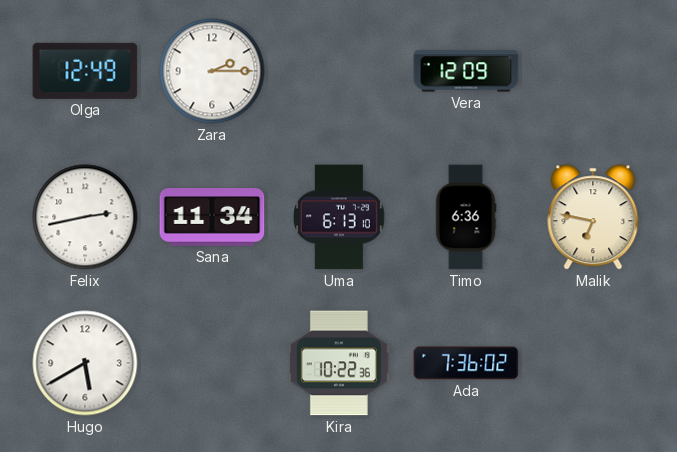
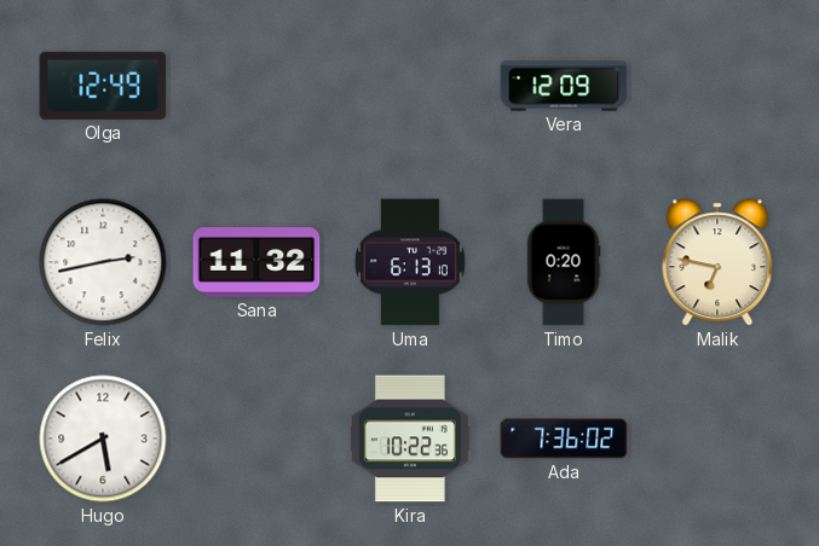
Zara: 2:15 -> none (212, 71)
Sana: 11:34 -> 11:32 (256, 262)
Timo: 6:36 -> 0:20 (564, 262)
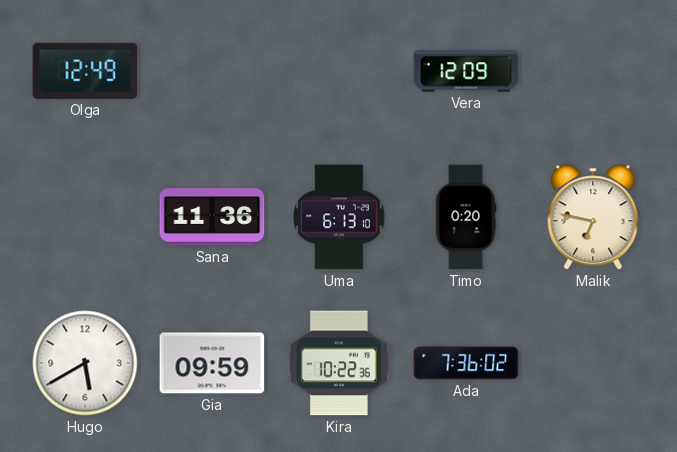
Felix: 2:43 -> none (103, 262)
Sana: 11:32 -> 11:36 (212, 217)
Gia: none -> 09:59 (212, 363)
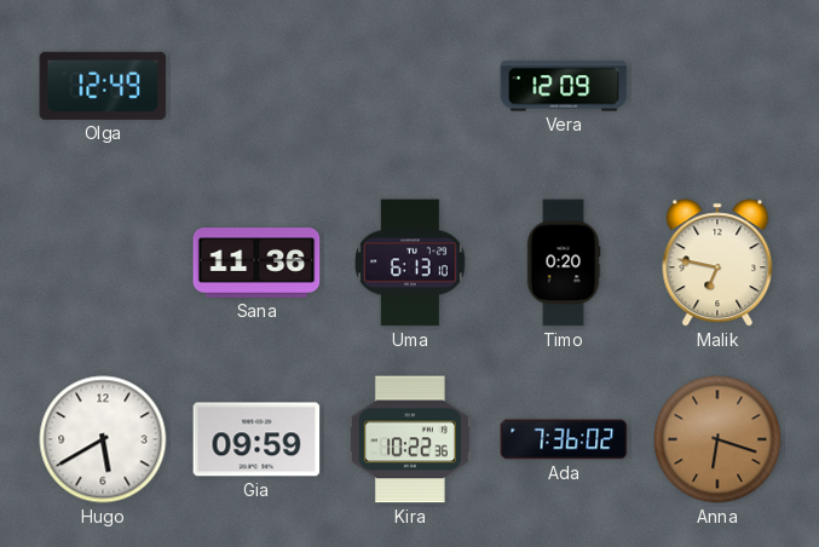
Anna: none -> 6:18 (717, 439)
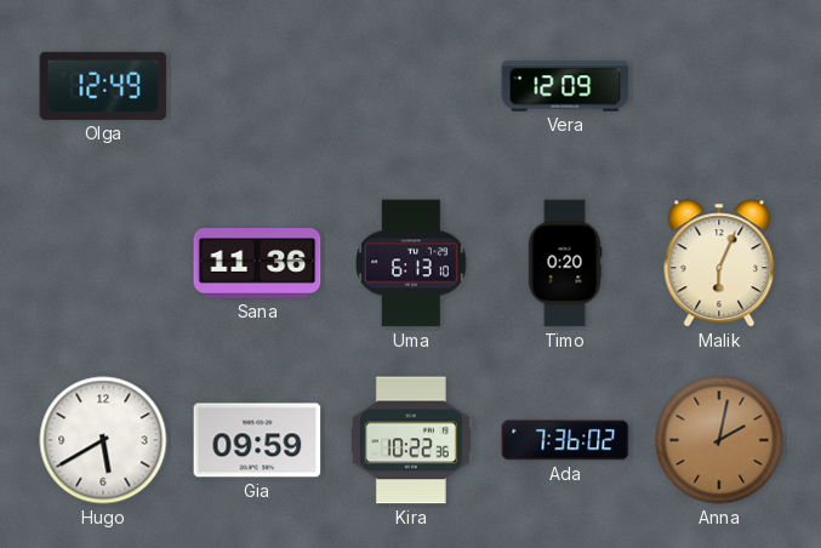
Malik: 6:47 -> 6:04 (719, 263)
Anna: 6:18 -> 2:02 (719, 440)
